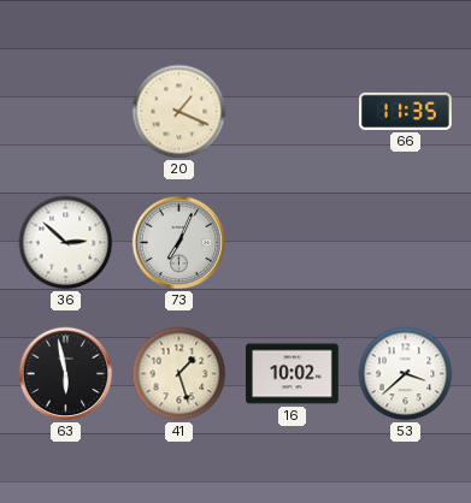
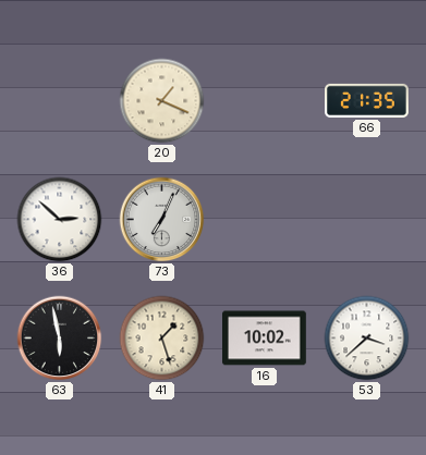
66: 11:35 -> 21:35 (367, 100)
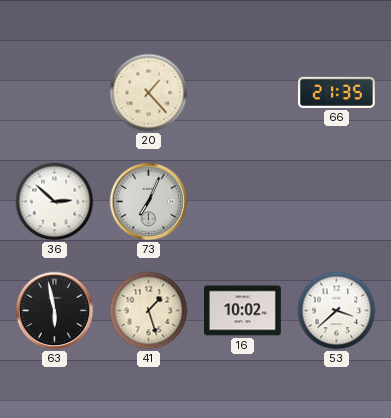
20: 1:19 -> 1:23 (149, 93)
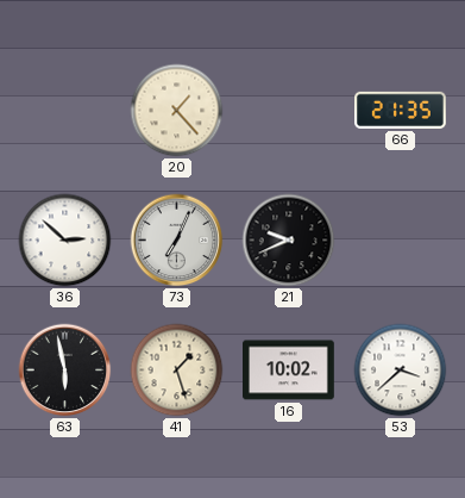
21: none -> 9:41 (289, 241)
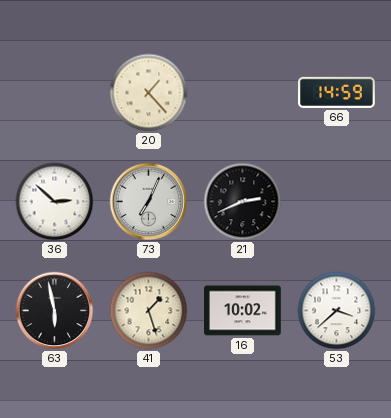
66: 21:35 -> 14:59 (337, 92)
21: 9:41 -> 2:41 (243, 202)
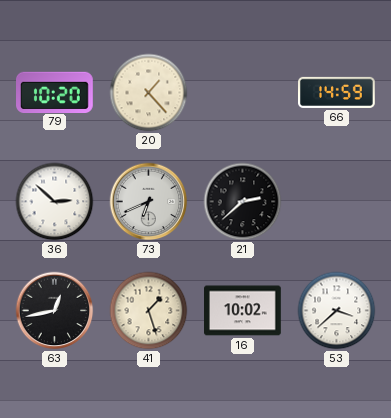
79: none -> 10:20 (55, 92)
73: 7:04 -> 6:41 (149, 202)
21: 2:41 -> 2:38 (243, 202)
63: 5:58 -> 12:43 (55, 311)
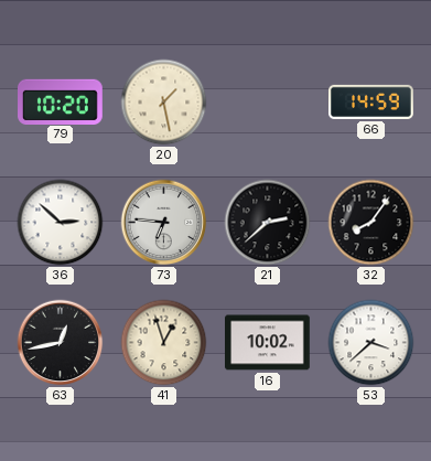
20: 1:23 -> 1:28 (164, 103)
73: 6:41 -> 6:46 (164, 223)
32: none -> 8:06 (371, 223)
41: 1:27 -> 12:57 (164, 343)
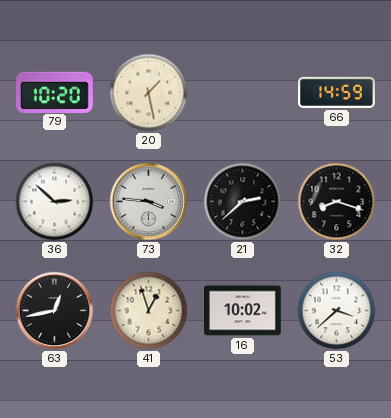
73: 6:46 -> 3:46 (149, 202)
32: 8:06 -> 8:18 (337, 202)
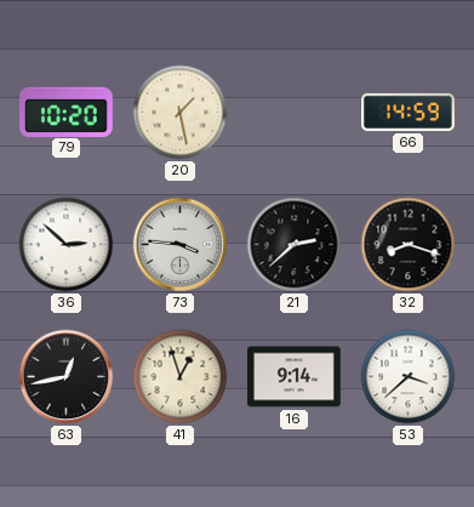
16: 10:02 -> 9:14 (295, 377)
